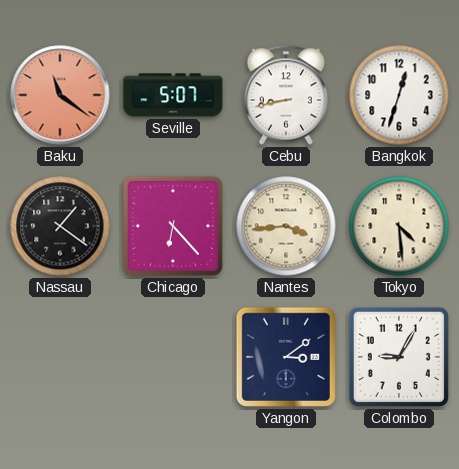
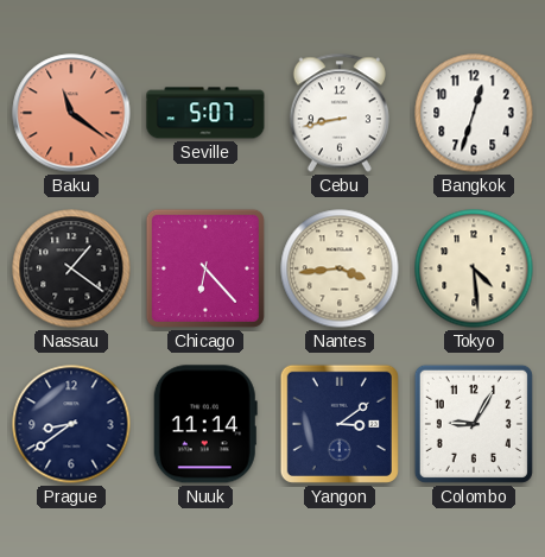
Prague: none -> 8:39 (71, 424)
Nuuk: none -> 11:14 (205, 424)
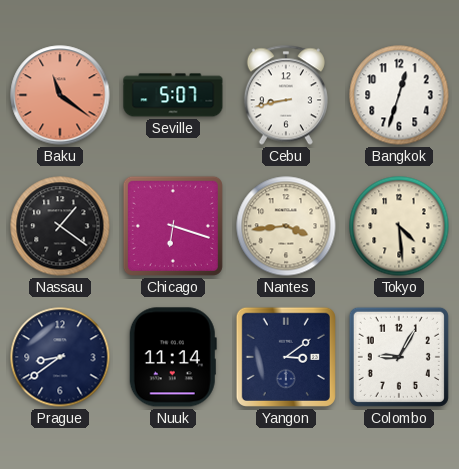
Chicago: 6:23 -> 6:18 (173, 226)
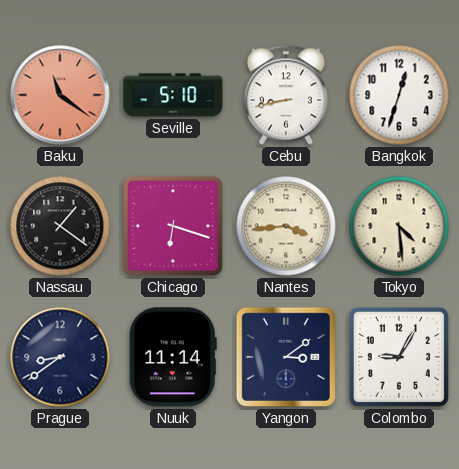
Seville: 5:07 -> 5:10 (173, 95)
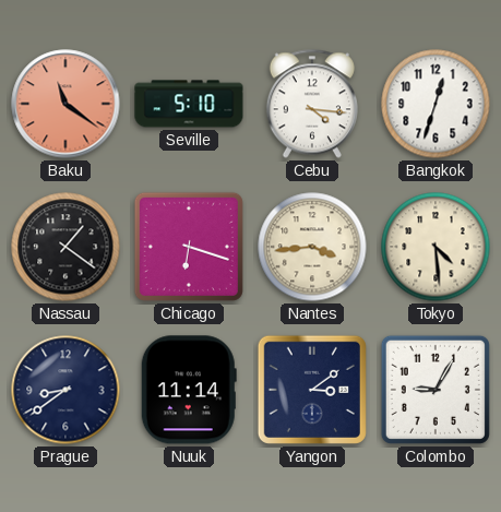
Cebu: 8:43 -> 4:16 (312, 104)
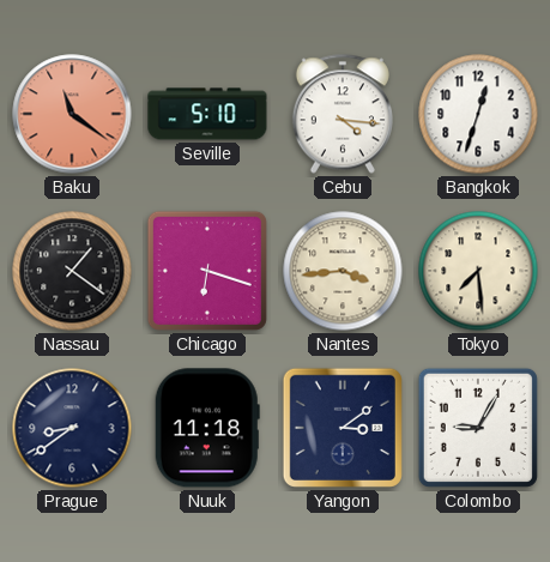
Tokyo: 4:29 -> 7:29 (478, 271)
Nuuk: 11:14 -> 11:18 (207, 428)
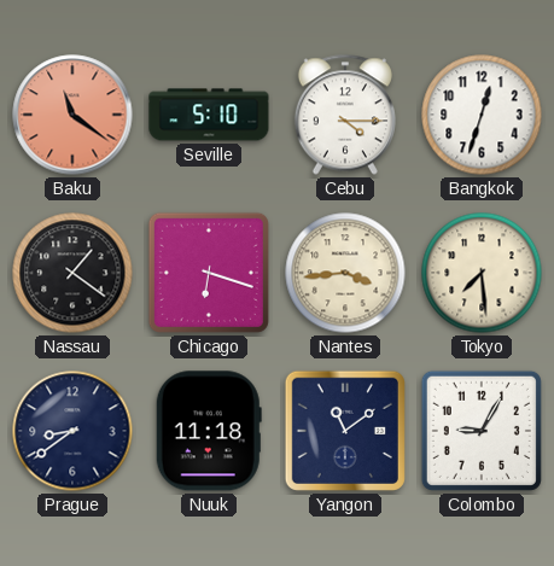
Cebu: 4:16 -> 4:15 (345, 115)
Yangon: 3:09 -> 11:09 (345, 431)
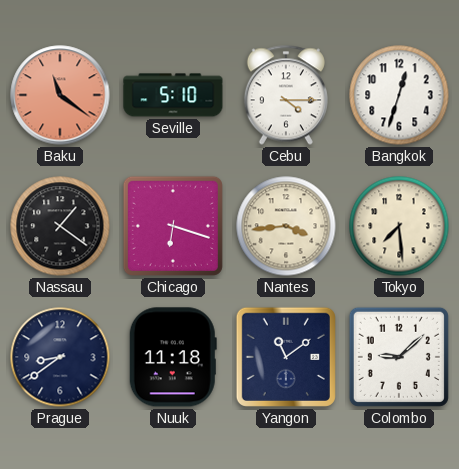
Colombo: 9:05 -> 9:08 (399, 357)
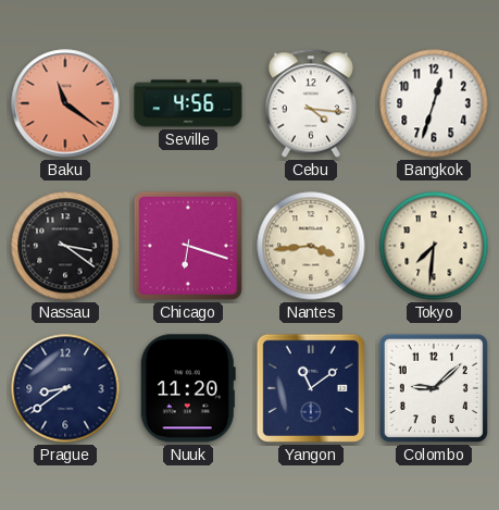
Seville: 5:10 -> 4:56 (188, 103)
Cebu: 4:15 -> 4:16 (311, 103)
Nassau: 1:21 -> 3:21 (65, 246)
Tokyo: 7:29 -> 7:31 (434, 246)
Nuuk: 11:18 -> 11:20 (188, 388)
